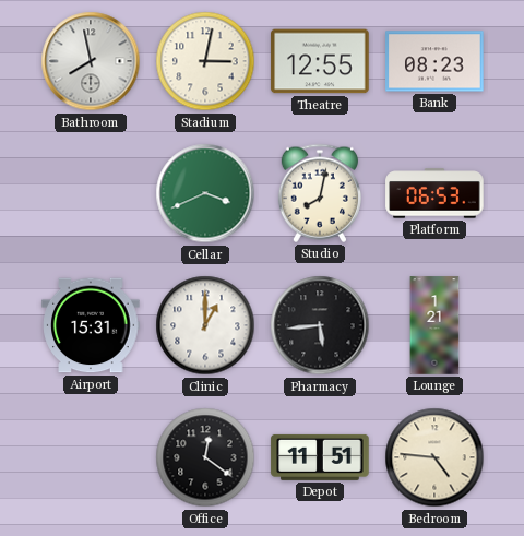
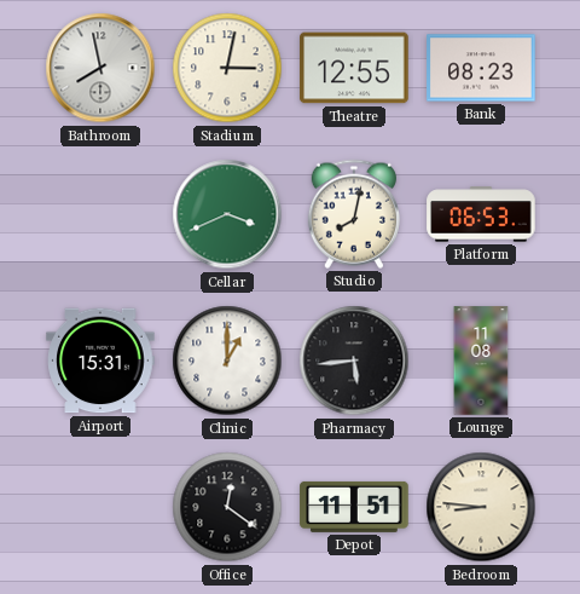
Lounge: 1:21 -> 11:08 (481, 361)
Bedroom: 4:46 -> 8:46 (481, 507)
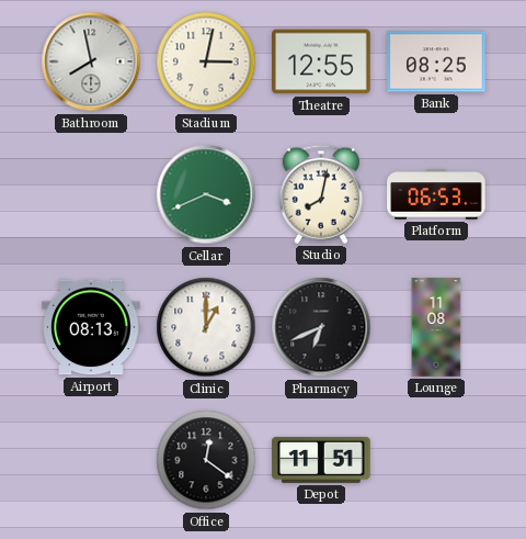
Bank: 08:23 -> 08:25 (436, 61)
Airport: 15:31 -> 08:13 (91, 327)
Pharmacy: 5:44 -> 6:41 (321, 327)
Bedroom: 8:46 -> none (481, 507)
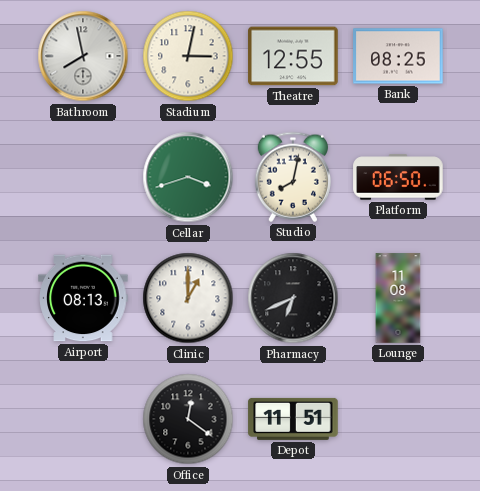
Cellar: 3:41 -> 3:42 (188, 177)
Platform: 06:53 -> 06:50 (398, 177)
